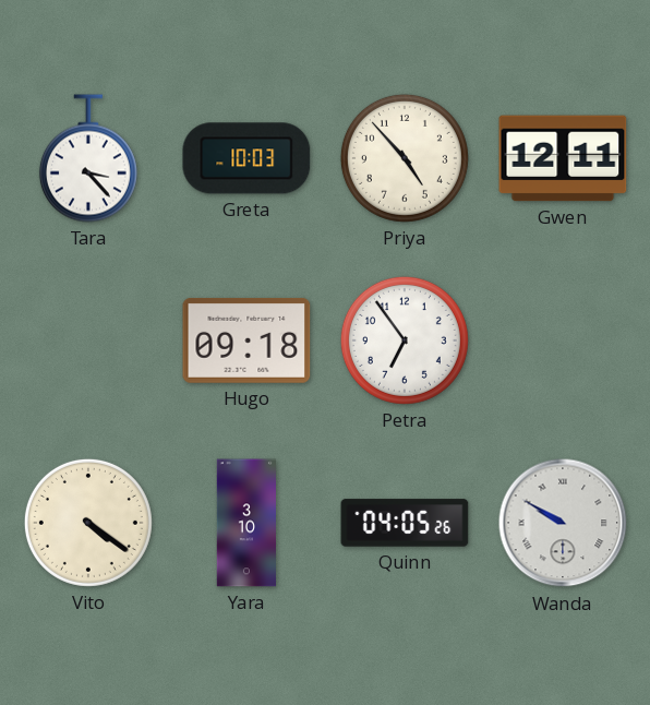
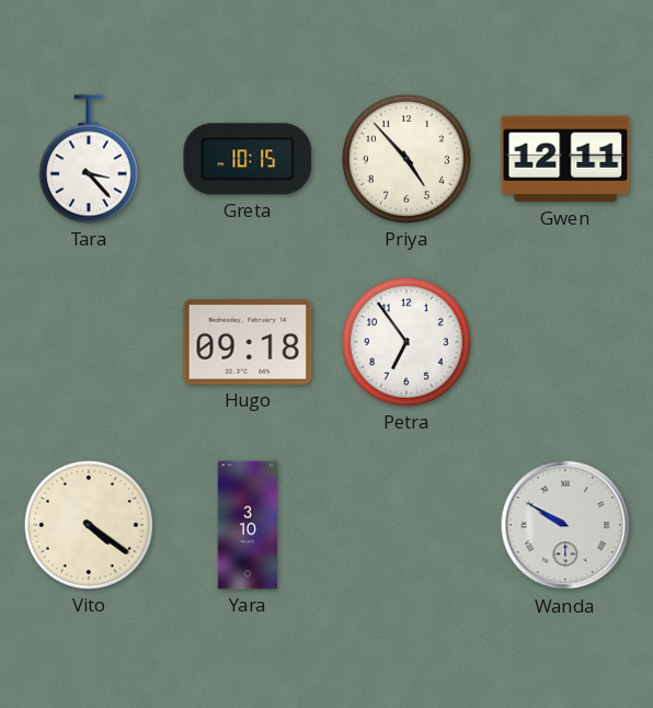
Greta: 10:03 -> 10:15 (248, 159)
Quinn: 04:05 -> none (405, 523)
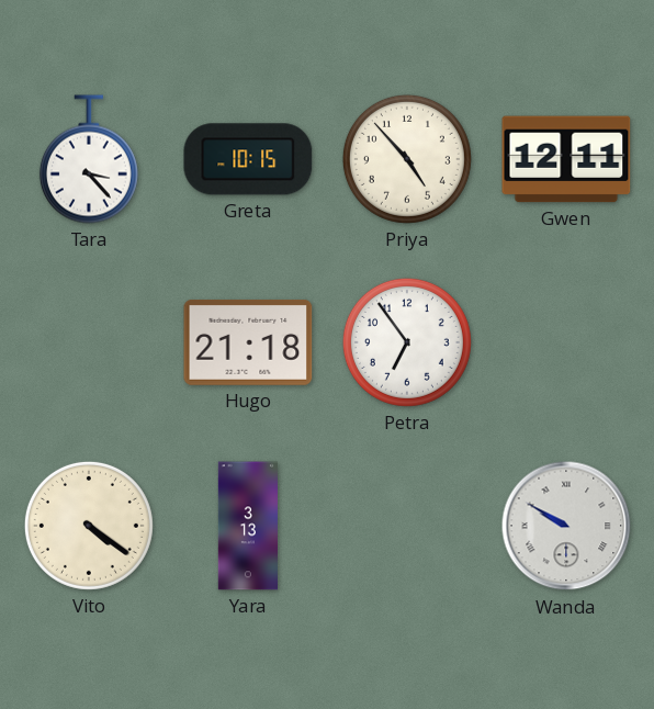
Hugo: 09:18 -> 21:18 (248, 342)
Yara: 3:10 -> 3:13 (247, 526)
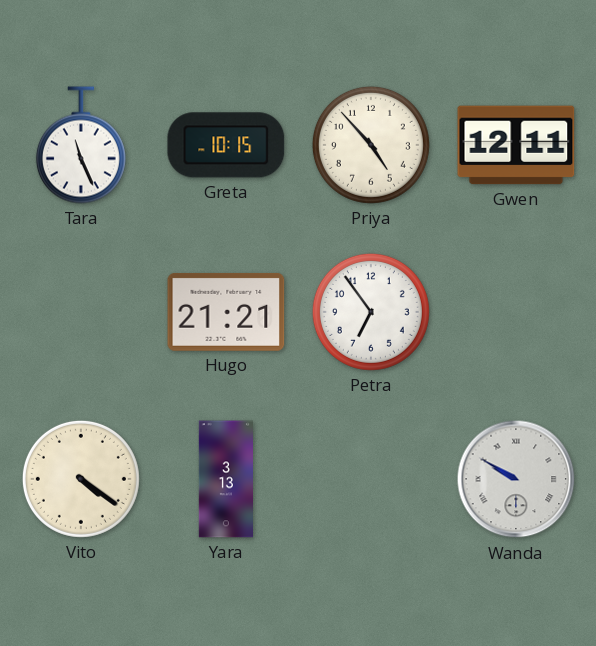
Tara: 3:23 -> 11:26 (81, 145)
Hugo: 21:18 -> 21:21 (226, 312)
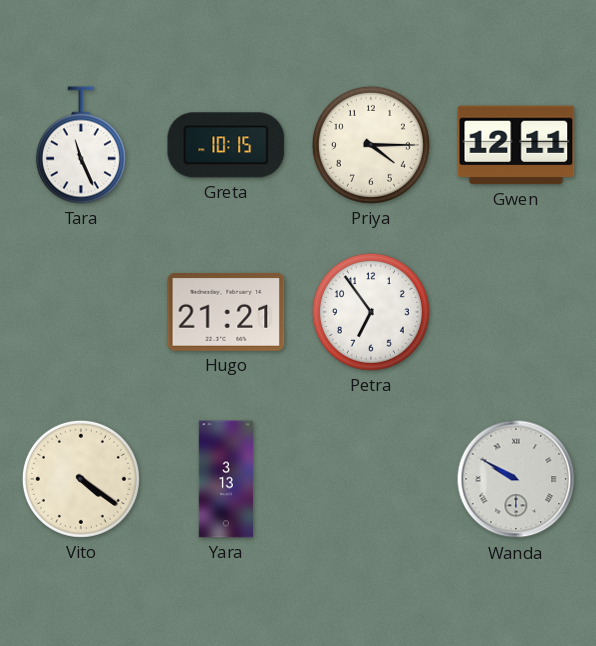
Priya: 4:53 -> 4:15 (371, 145)
